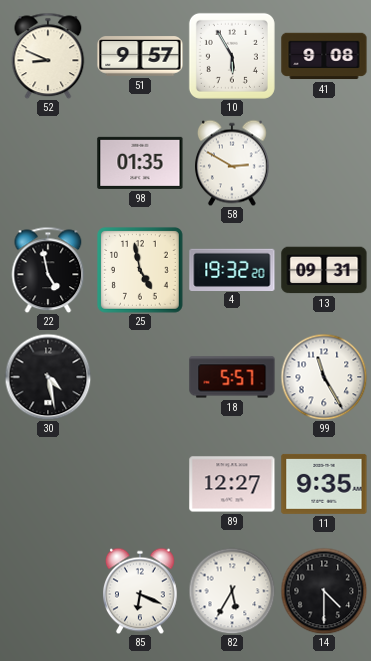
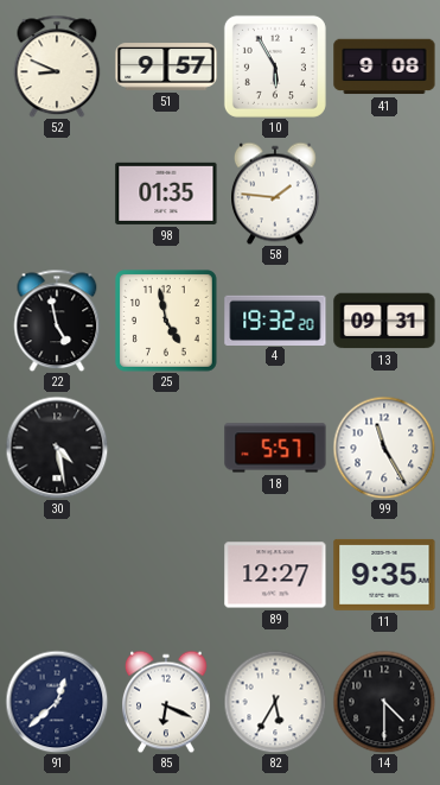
58: 2:50 -> 1:46 (276, 194)
91: none -> 12:38 (57, 702)
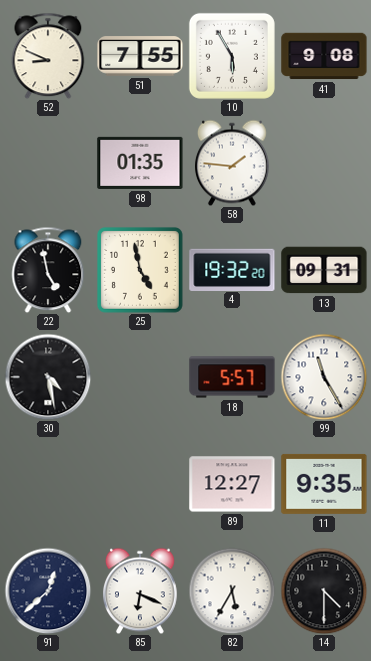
51: 9:57 -> 7:55 (140, 56)
